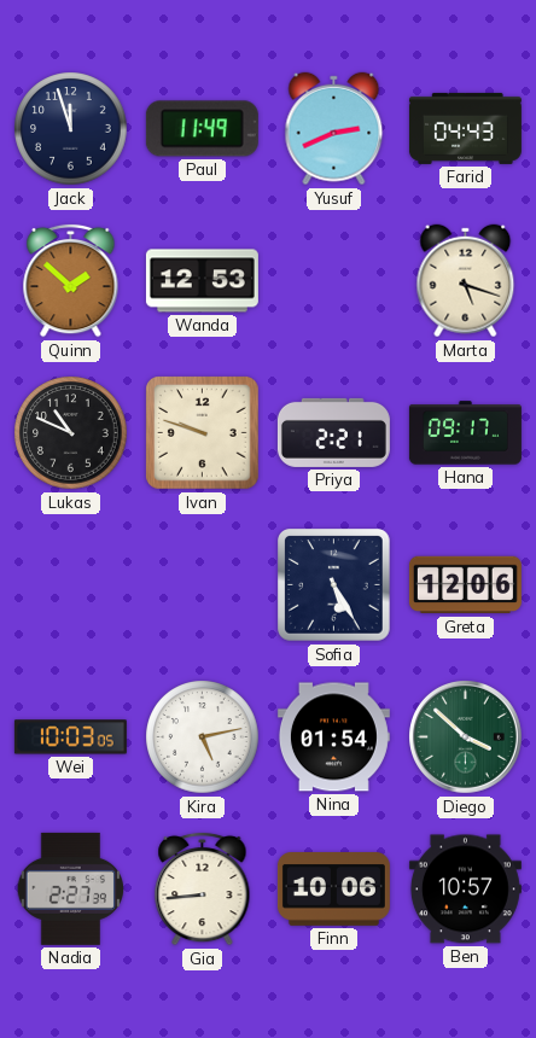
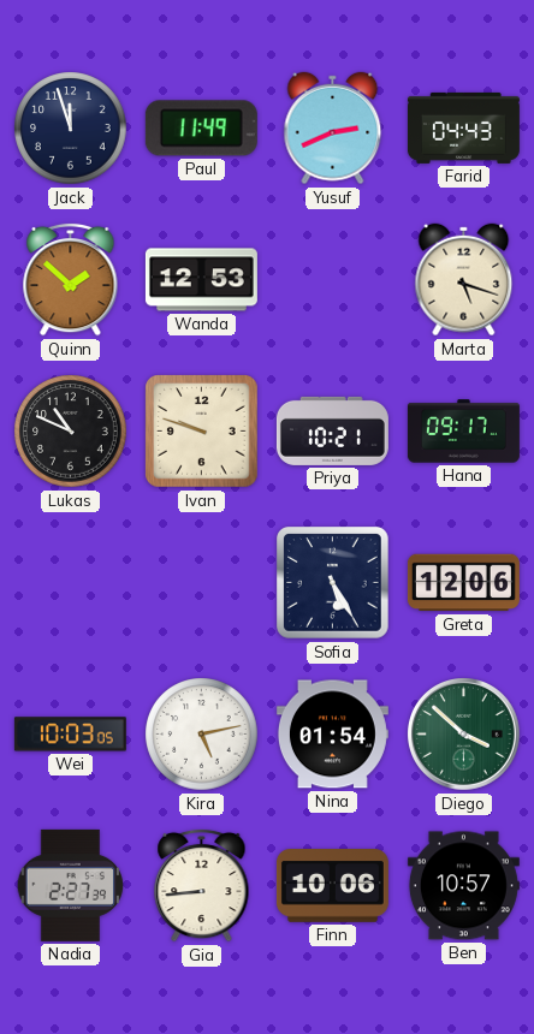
Priya: 2:21 -> 10:21 (332, 430)
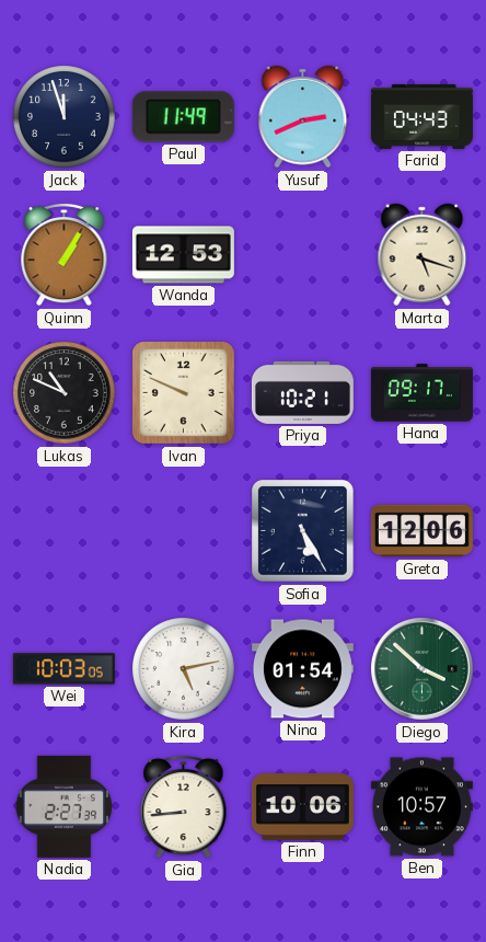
Quinn: 1:52 -> 1:05 (65, 254)
Ivan: 9:48 -> 9:49 (184, 393)
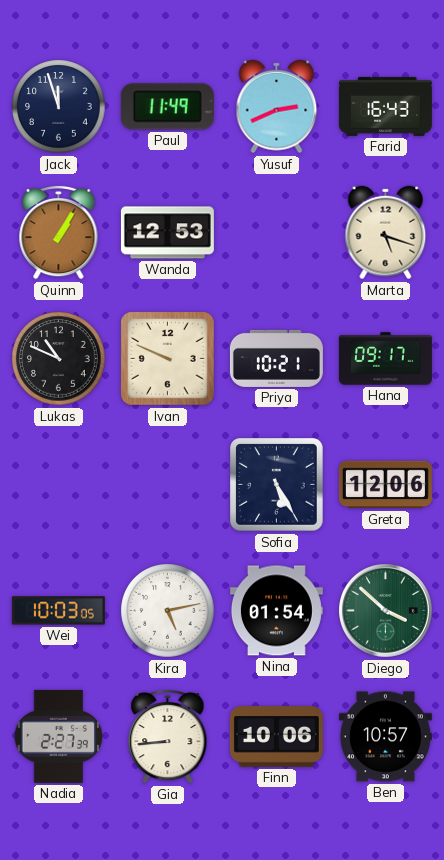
Farid: 04:43 -> 16:43 (385, 106)
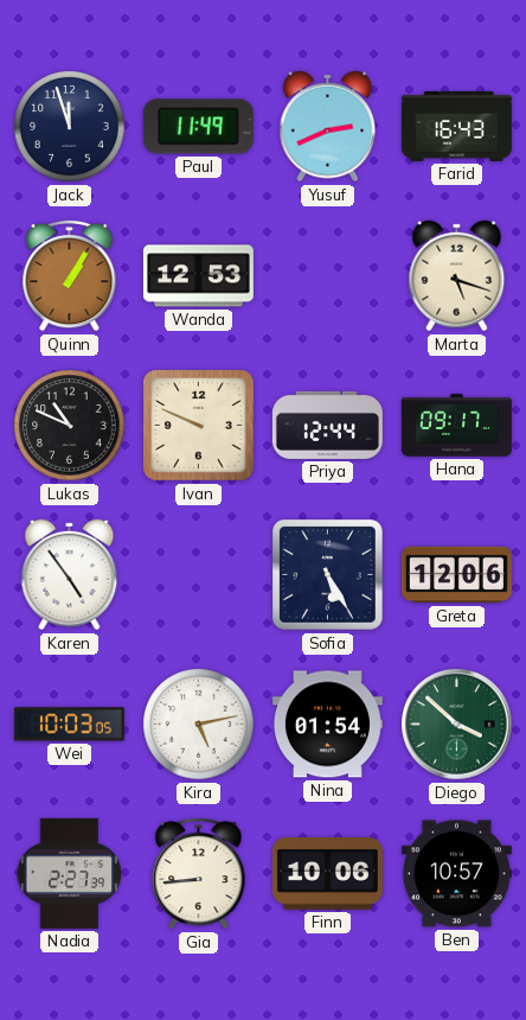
Priya: 10:21 -> 12:44 (327, 425)
Karen: none -> 4:54 (70, 575)
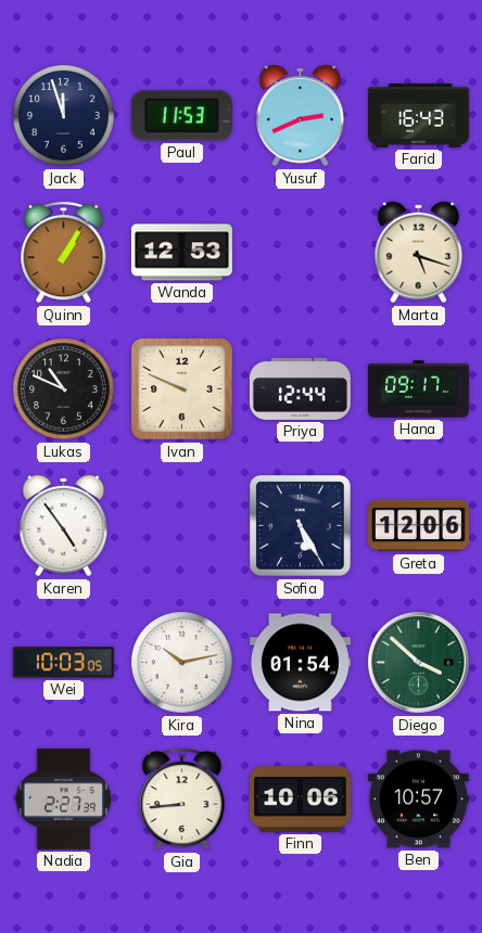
Paul: 11:49 -> 11:53 (181, 116)
Kira: 5:13 -> 10:13 (182, 663)
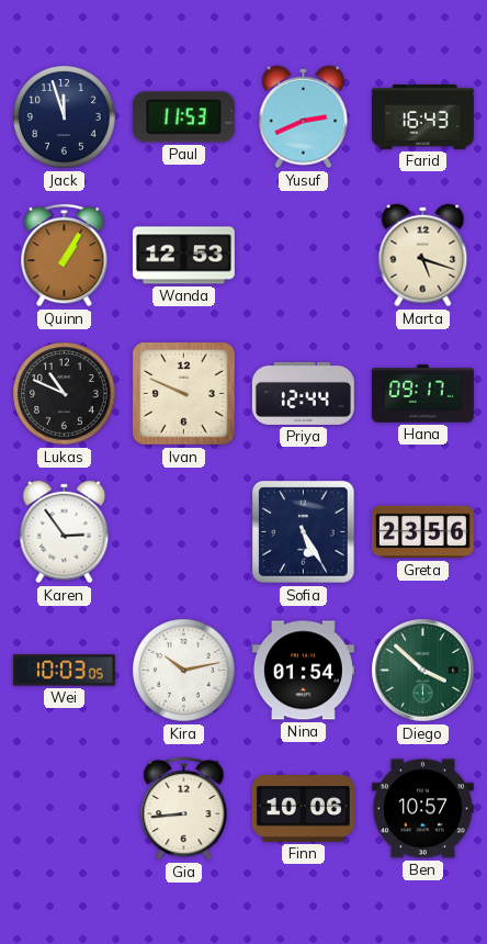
Karen: 4:54 -> 2:54 (65, 532)
Greta: 12:06 -> 23:56 (422, 532)
Nadia: 2:27 -> none (63, 798)
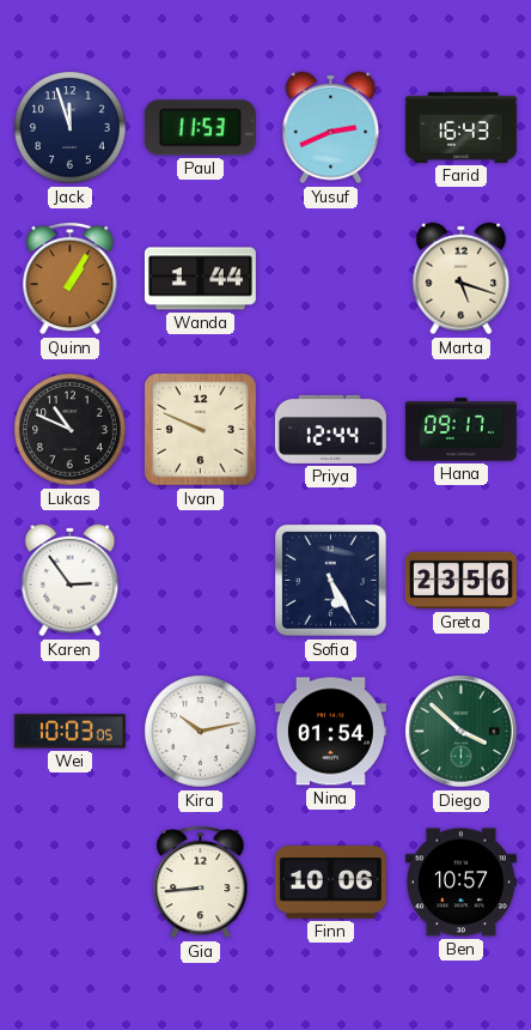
Wanda: 12:53 -> 1:44 (200, 279)
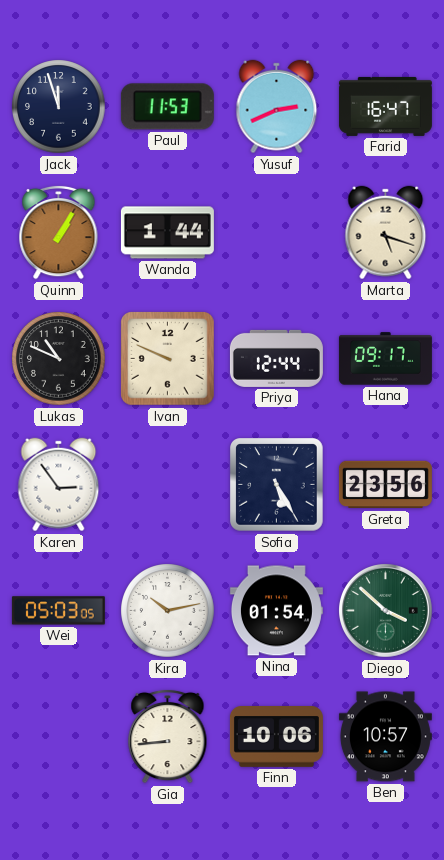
Farid: 16:43 -> 16:47 (385, 106)
Wei: 10:03 -> 05:03 (58, 611)
